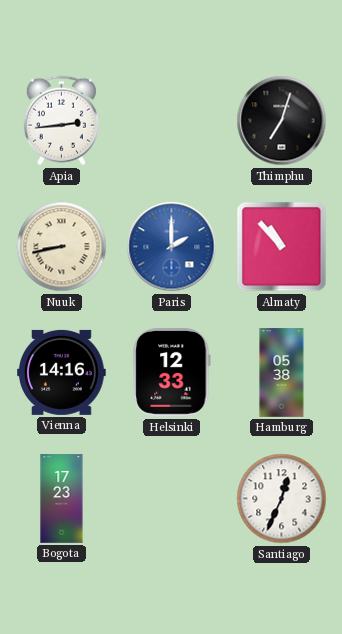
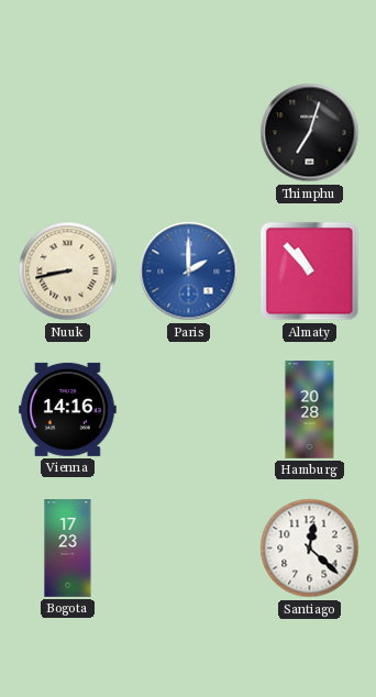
Apia: 2:44 -> none (61, 121)
Helsinki: 12:33 -> none (172, 373)
Hamburg: 05:38 -> 20:28 (310, 410)
Santiago: 12:34 -> 12:22 (310, 549)
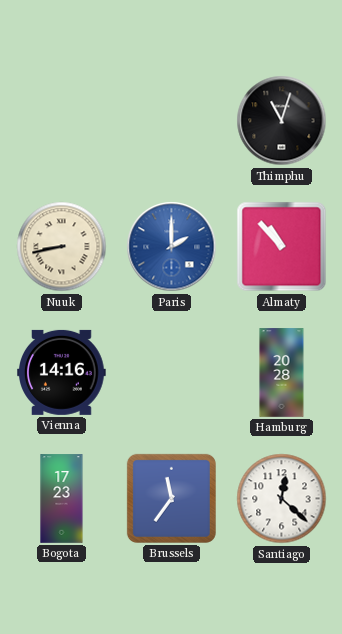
Thimphu: 7:03 -> 11:03 (282, 121)
Brussels: none -> 11:36 (171, 498)
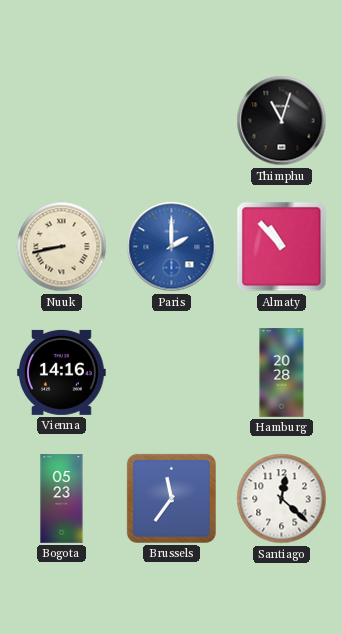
Bogota: 17:23 -> 05:23 (62, 499)
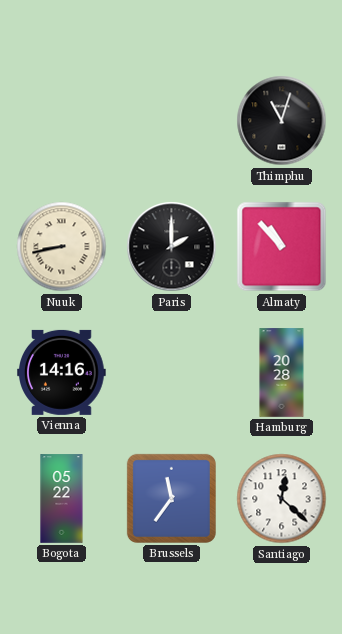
Paris dial: blue -> black (172, 247)
Bogota: 05:23 -> 05:22 (62, 499)
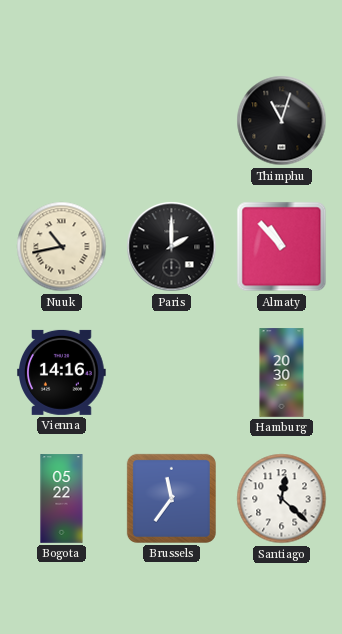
Nuuk: 8:43 -> 10:43 (62, 247)
Hamburg: 20:28 -> 20:30 (282, 373)
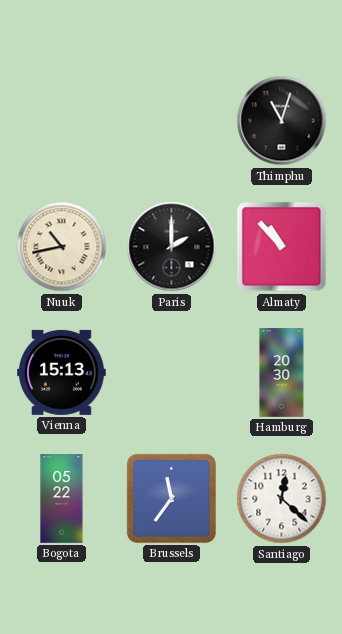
Vienna: 14:16 -> 15:13 (62, 372)
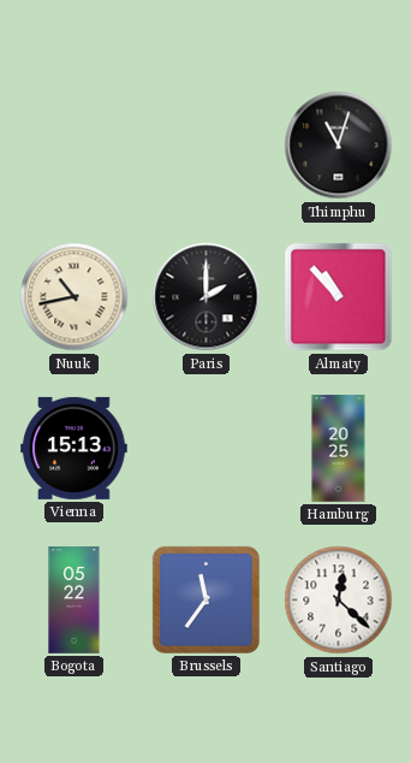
Hamburg: 20:30 -> 20:25 (339, 449)
